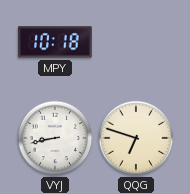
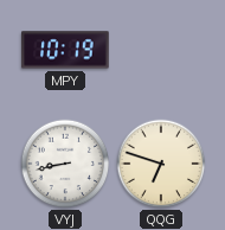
MPY: 10:18 -> 10:19 (65, 50)
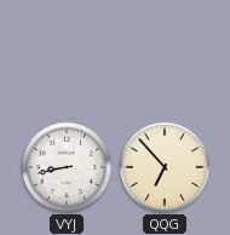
MPY: 10:19 -> none (65, 50)
QQG: 6:48 -> 6:53 (165, 167)
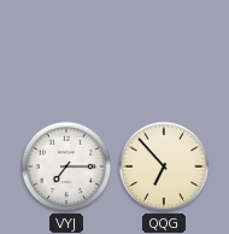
VYJ: 8:43 -> 7:15 (66, 166)
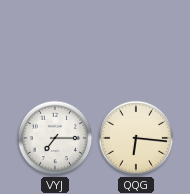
QQG: 6:53 -> 6:16 (136, 138)
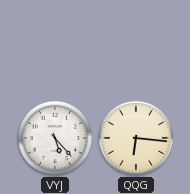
VYJ: 7:15 -> 5:23 (55, 138)
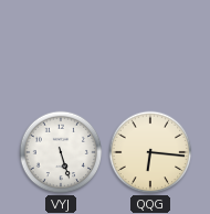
VYJ: 5:23 -> 5:27 (61, 152)
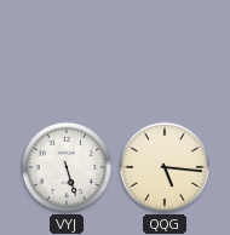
QQG: 6:16 -> 5:16 (165, 167)
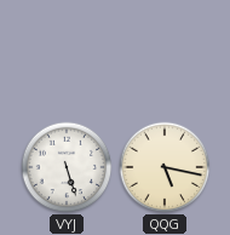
QQG: 5:16 -> 5:17 (165, 167)
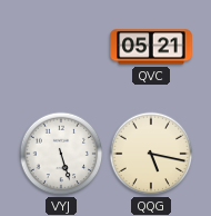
QVC: none -> 05:21 (151, 47)
